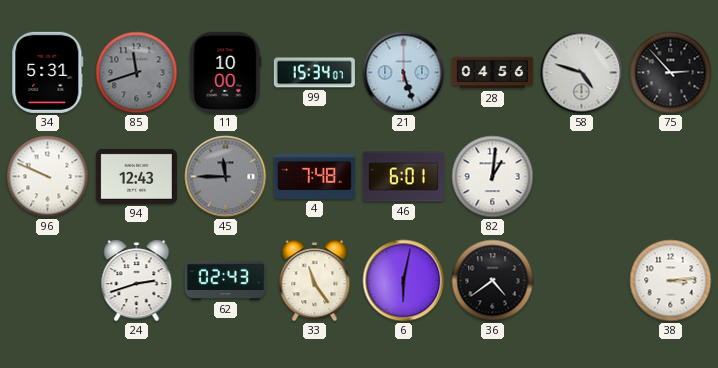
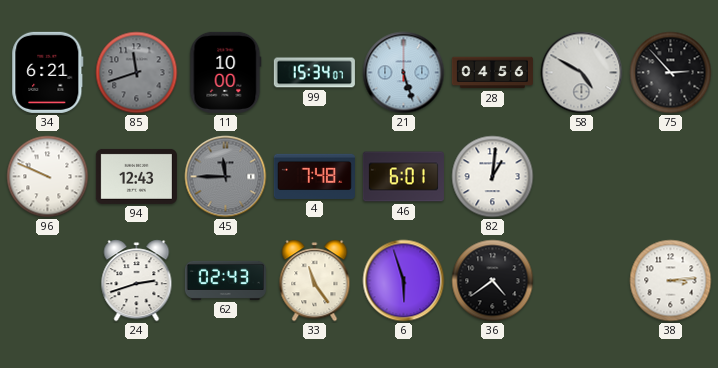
34: 5:31 -> 6:21 (48, 72)
58: 4:48 -> 4:50 (582, 73)
6: 6:02 -> 5:57 (404, 281)
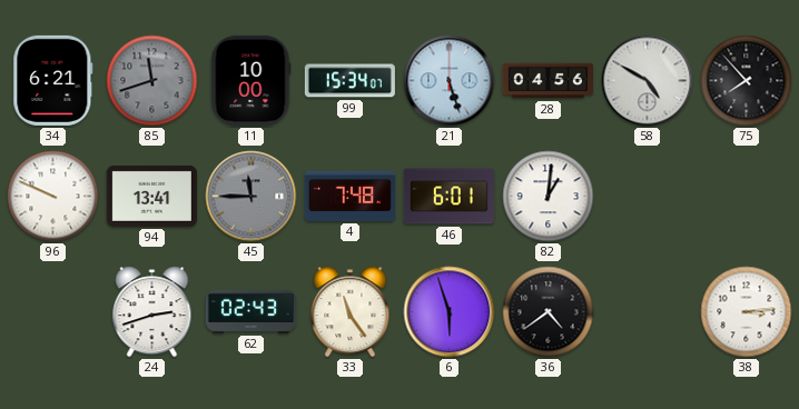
75: 2:53 -> 7:53 (747, 81)
94: 12:43 -> 13:41 (151, 196)
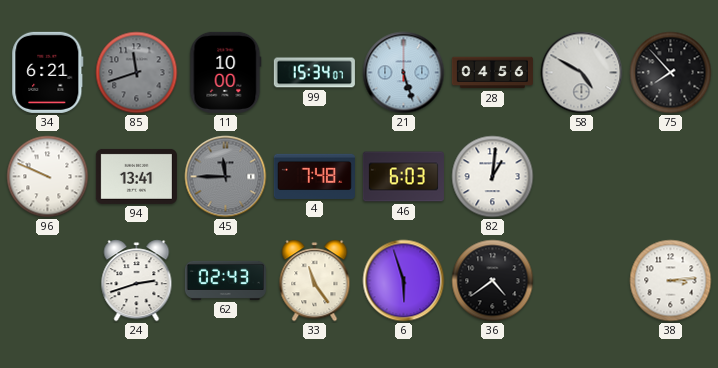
46: 6:01 -> 6:03 (403, 177)
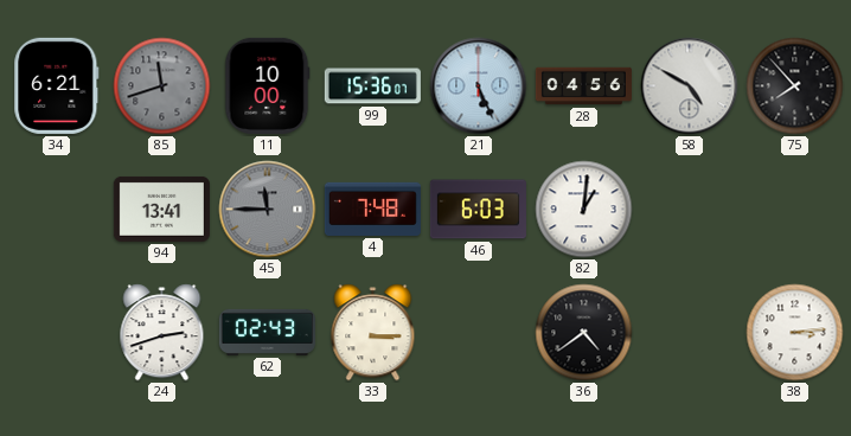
99: 15:34 -> 15:36 (372, 86)
21: 5:27 -> 5:26 (479, 86)
96: 9:49 -> none (48, 177)
33: 11:24 -> 3:15 (373, 333)
6: 5:57 -> none (404, 281)
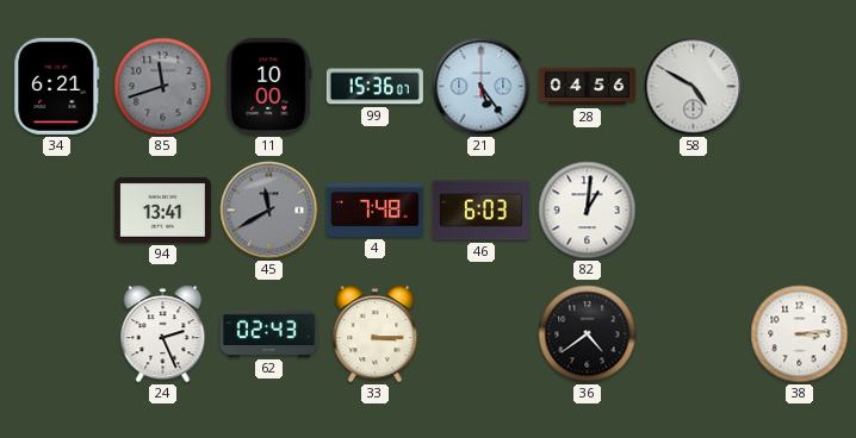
21: 5:26 -> 5:24 (482, 87)
75: 7:53 -> none (795, 86)
45: 11:45 -> 11:40 (269, 211)
24: 2:42 -> 2:26 (163, 334)
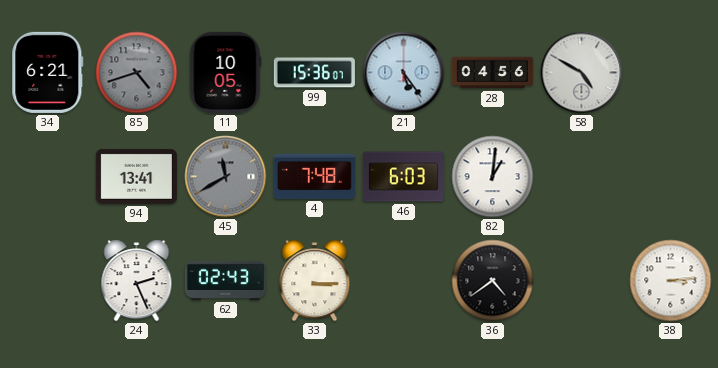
85: 11:42 -> 4:42 (137, 73)
11: 10:00 -> 10:05 (226, 72)
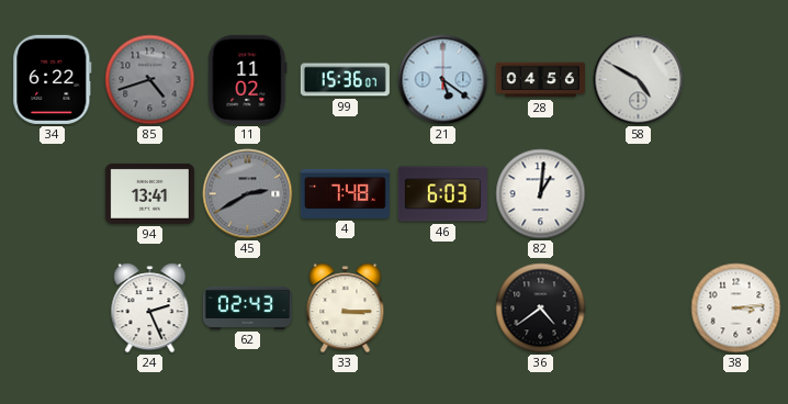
34: 6:21 -> 6:22 (53, 79)
11: 10:05 -> 11:02 (248, 79)
21: 5:24 -> 5:21 (443, 80)
45: 11:40 -> 2:40 (248, 194)
